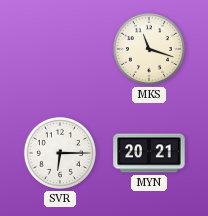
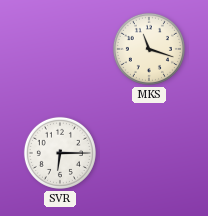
MYN: 20:21 -> none (149, 153)
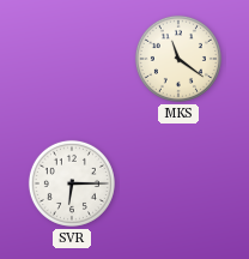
MKS: 11:18 -> 11:21 (178, 59)
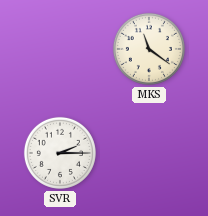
SVR: 6:15 -> 2:15 (60, 153)
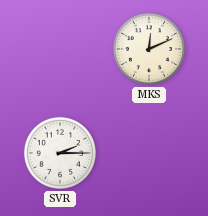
MKS: 11:21 -> 12:11 (149, 49)
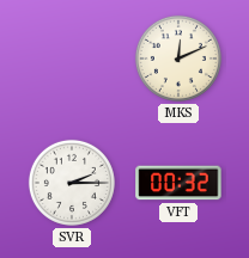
VFT: none -> 00:32 (178, 183)
